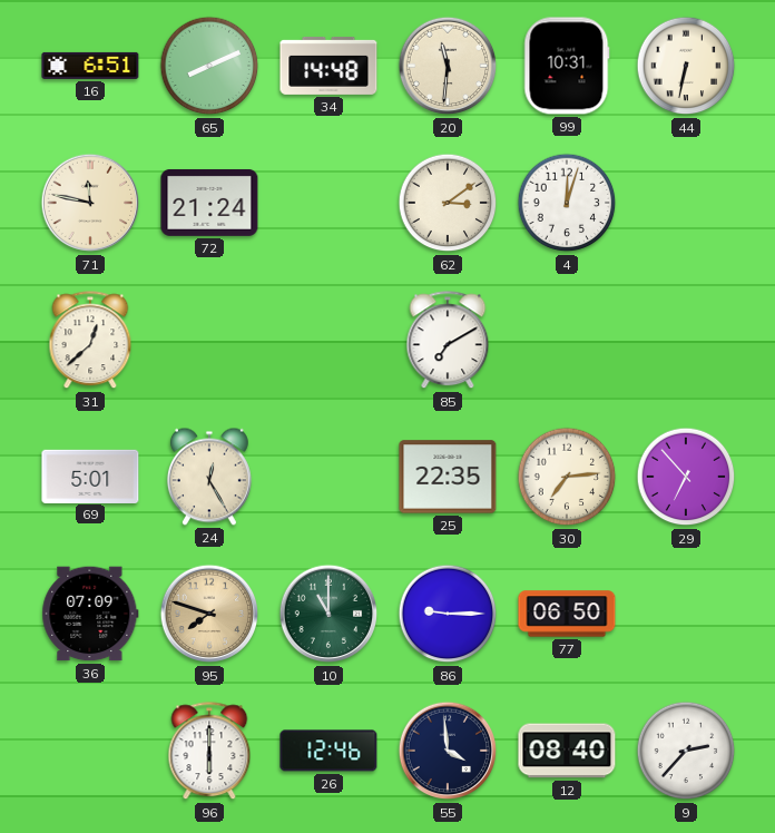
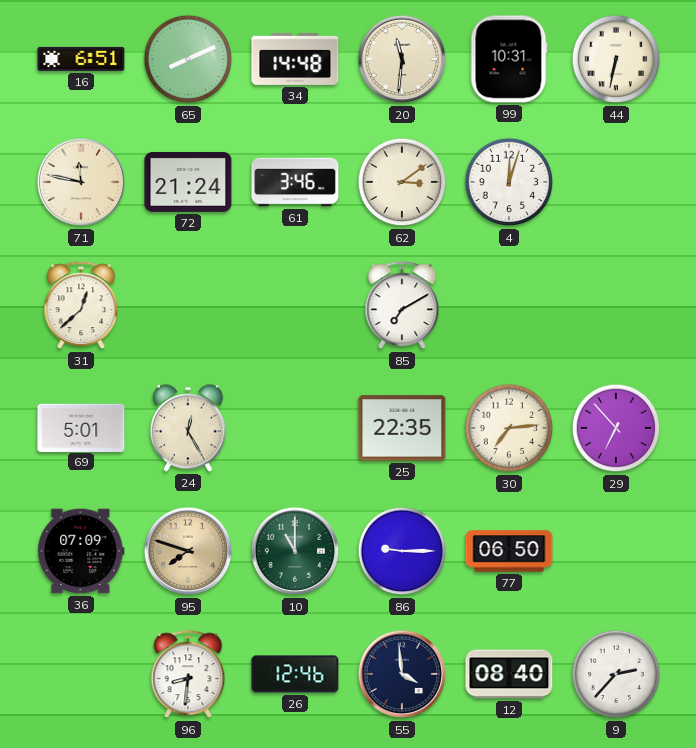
61: none -> 3:46 (295, 182)
96: 6:00 -> 8:31 (188, 675)
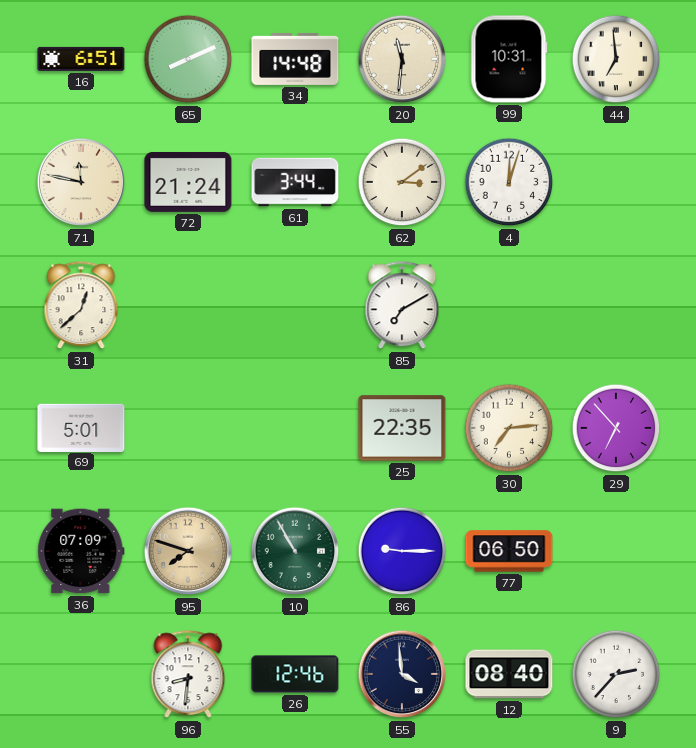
44: 6:32 -> 6:59 (616, 59)
61: 3:46 -> 3:44 (295, 182)
24: 12:25 -> none (188, 428)
10: 11:00 -> 10:55 (295, 551)
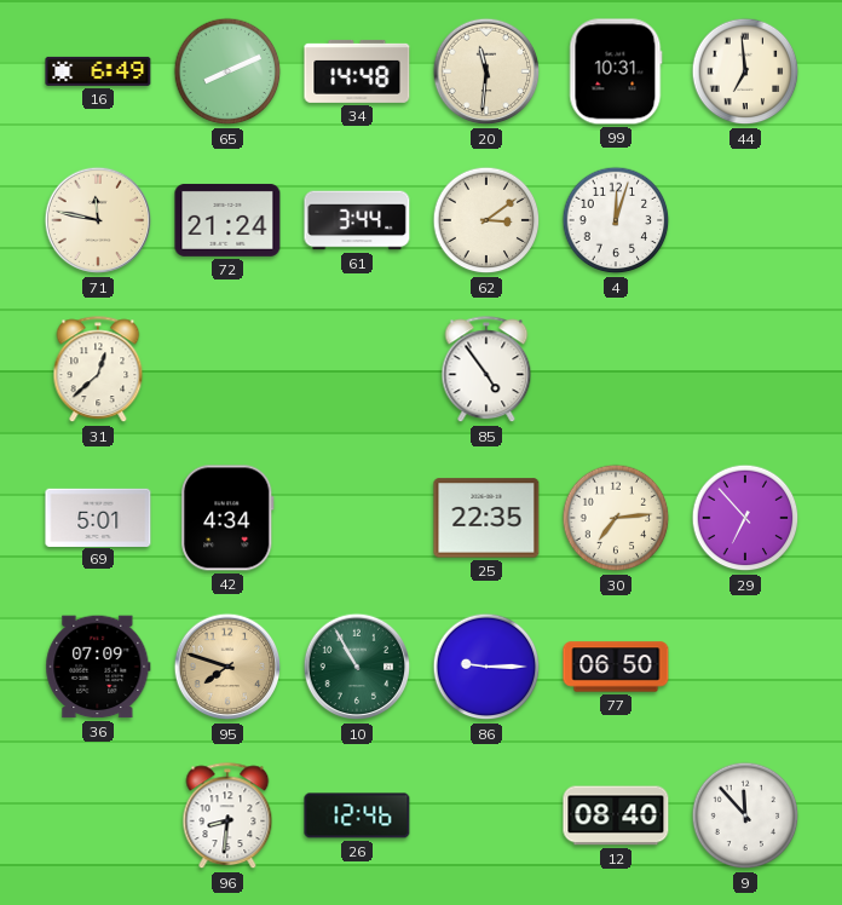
16: 6:51 -> 6:49 (98, 71)
85: 7:10 -> 4:54 (486, 370)
42: none -> 4:34 (227, 518)
55: 3:59 -> none (402, 674)
9: 2:37 -> 11:53 (745, 815)
